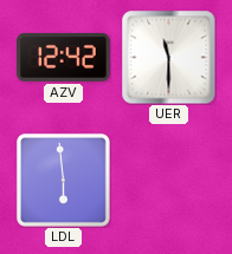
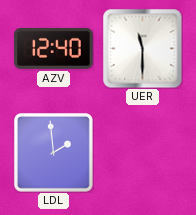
AZV: 12:42 -> 12:40 (54, 49)
LDL: 5:59 -> 1:59 (53, 152)
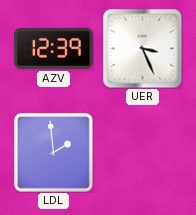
AZV: 12:40 -> 12:39 (54, 49)
UER: 11:30 -> 3:26 (142, 48)
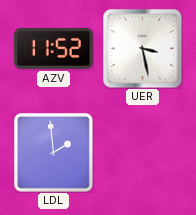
AZV: 12:39 -> 11:52 (54, 49)
UER: 3:26 -> 3:28 (142, 48)
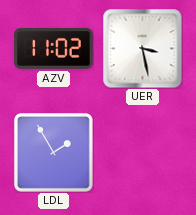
AZV: 11:52 -> 11:02 (54, 49)
LDL: 1:59 -> 1:55 (53, 152)
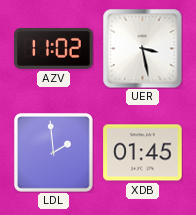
LDL: 1:55 -> 1:59 (53, 152)
XDB: none -> 01:45 (143, 153)
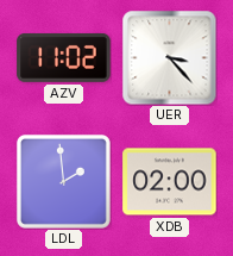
UER: 3:28 -> 3:23 (169, 57)
XDB: 01:45 -> 02:00 (170, 182)
